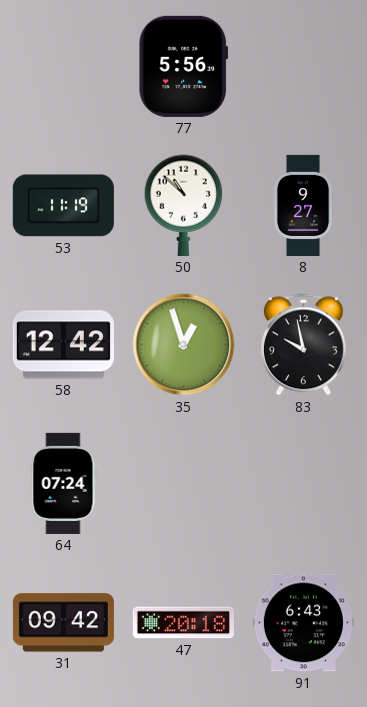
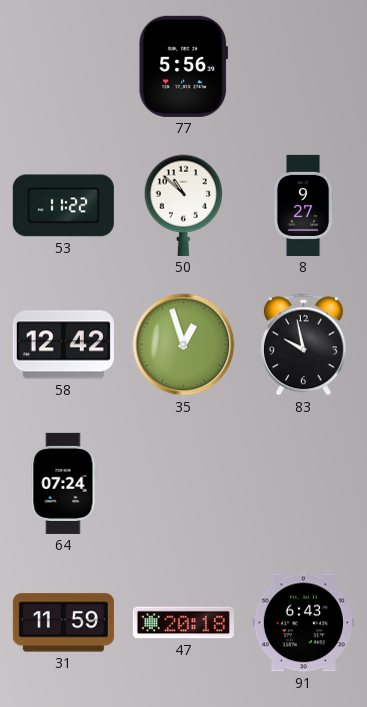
53: 11:19 -> 11:22 (63, 206)
31: 09:42 -> 11:59 (63, 623)
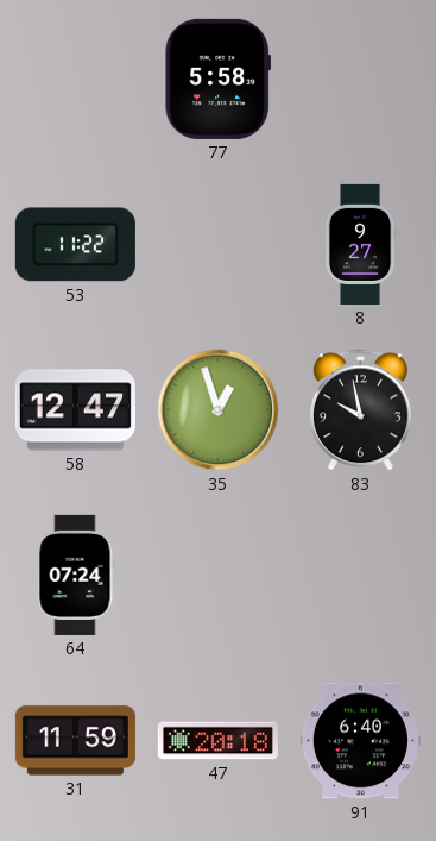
77: 5:56 -> 5:58 (217, 79)
50: 10:52 -> none (184, 205)
58: 12:42 -> 12:47 (75, 410)
91: 6:43 -> 6:40 (360, 741)
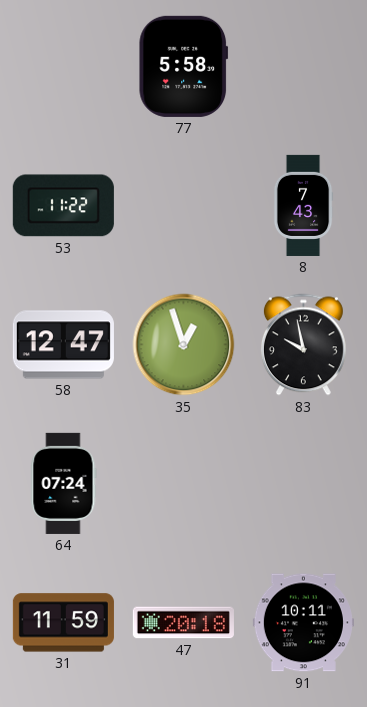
8: 9:27 -> 7:43 (303, 205)
91: 6:40 -> 10:11 (303, 623)
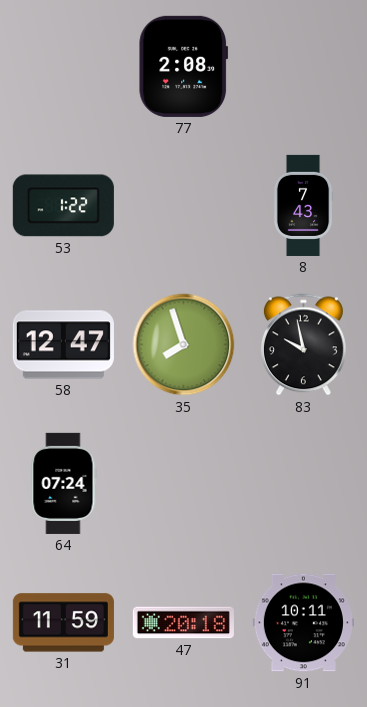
77: 5:58 -> 2:08 (183, 66)
53: 11:22 -> 1:22 (63, 206)
35: 12:57 -> 7:57 (184, 345)
